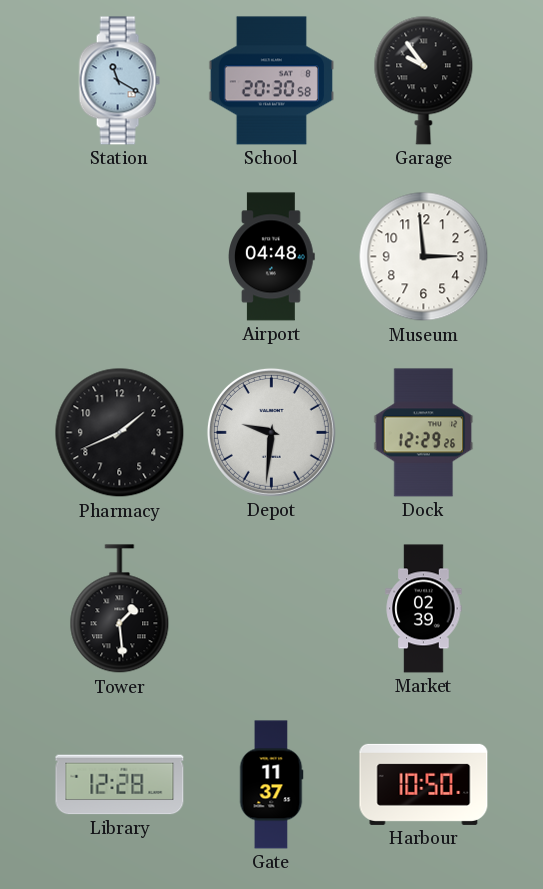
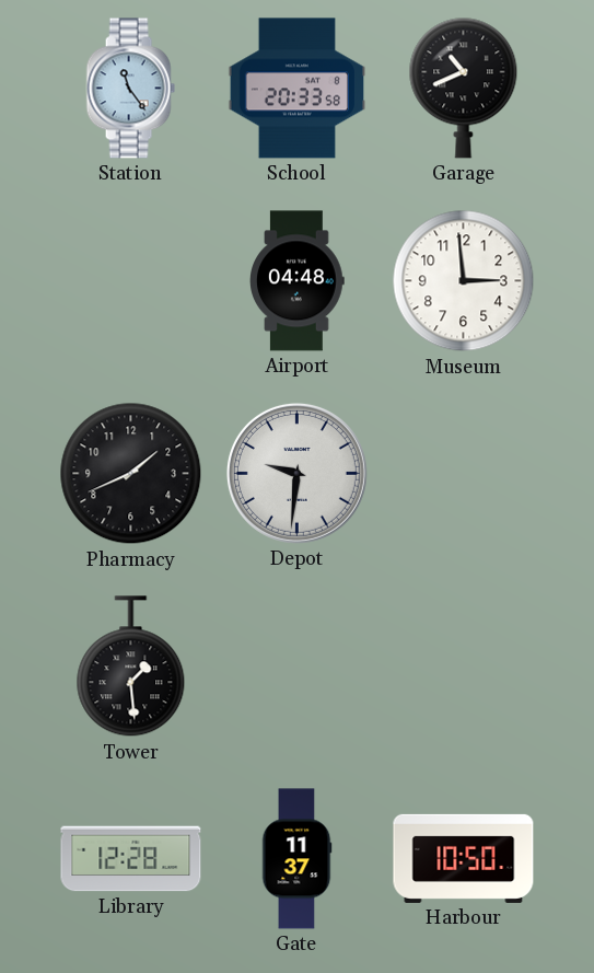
Station: 11:20 -> 11:24 (130, 89)
School: 20:30 -> 20:33 (296, 89)
Garage: 9:54 -> 10:41 (464, 88)
Dock: 12:29 -> none (424, 433)
Market: 02:39 -> none (424, 609)
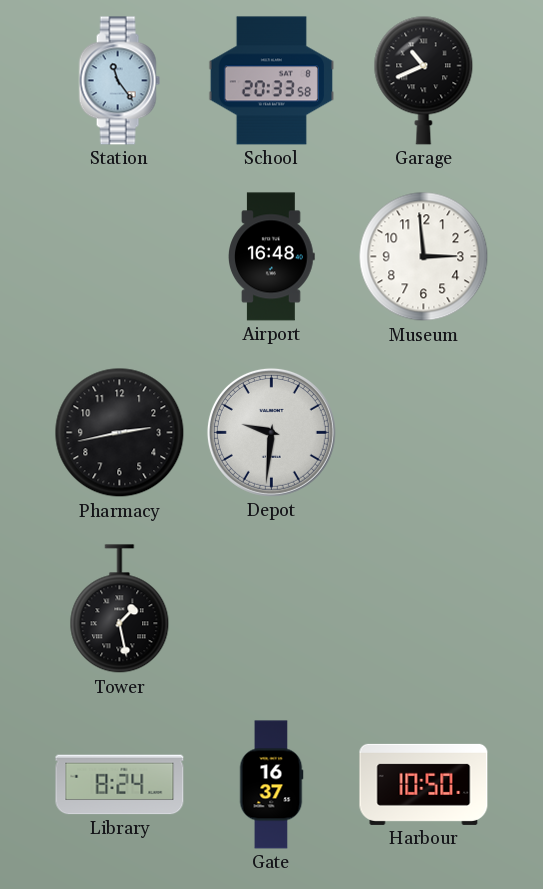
Airport: 04:48 -> 16:48 (272, 257)
Pharmacy: 1:41 -> 2:43 (120, 433)
Tower: 1:29 -> 1:28 (120, 609)
Library: 12:28 -> 8:24 (120, 785)
Gate: 11:37 -> 16:37 (271, 785)
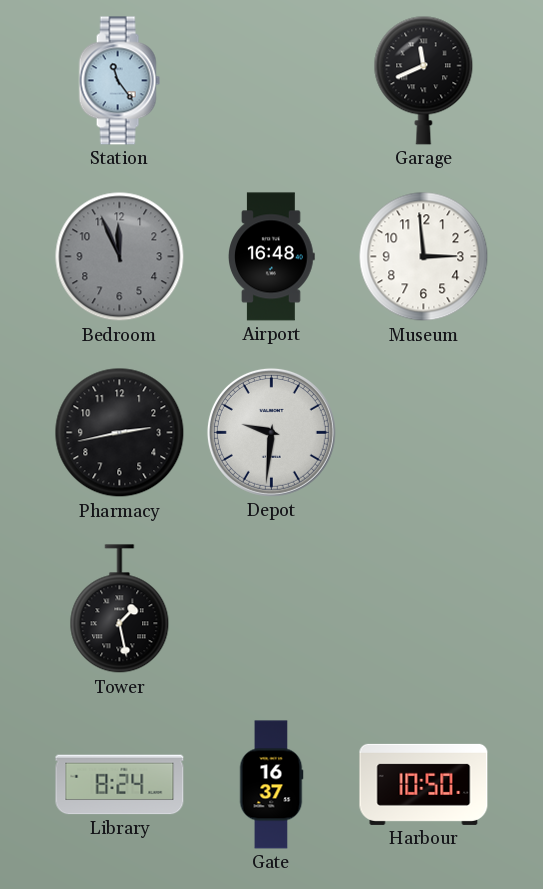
School: 20:33 -> none (271, 81)
Garage: 10:41 -> 11:41 (424, 80)
Bedroom: none -> 11:56 (120, 257)
